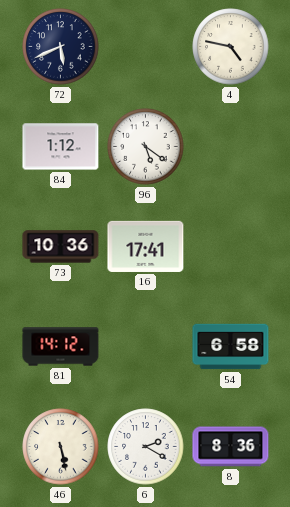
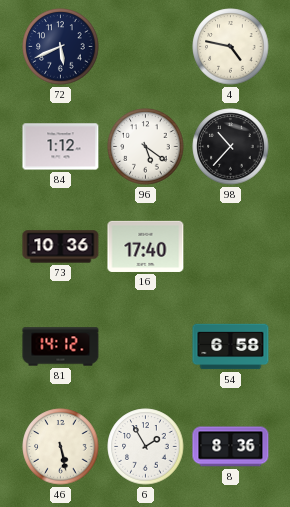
98: none -> 10:37 (231, 147)
16: 17:41 -> 17:40 (146, 246)
6: 2:20 -> 1:55 (146, 447)
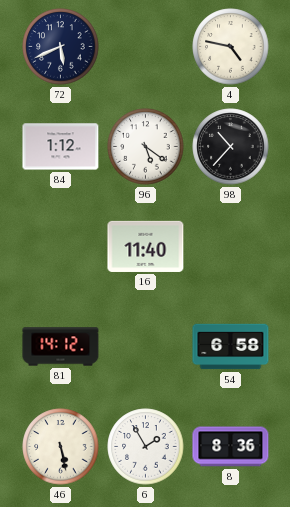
73: 10:36 -> none (61, 247)
16: 17:40 -> 11:40 (146, 246)
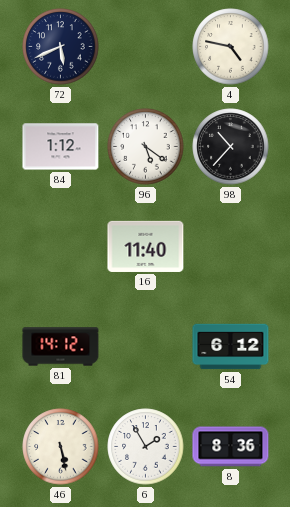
54: 6:58 -> 6:12 (231, 347)
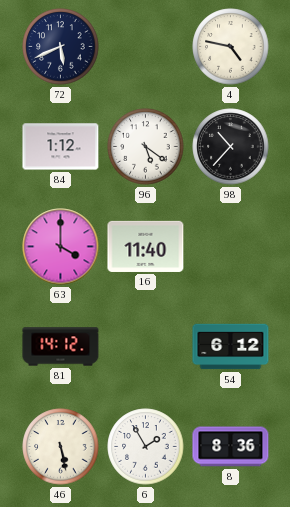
63: none -> 4:00 (61, 247)
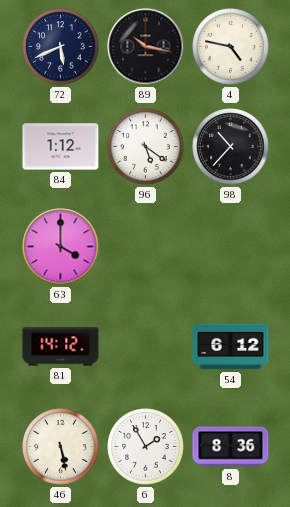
89: none -> 10:17 (146, 47)
16: 11:40 -> none (146, 246)
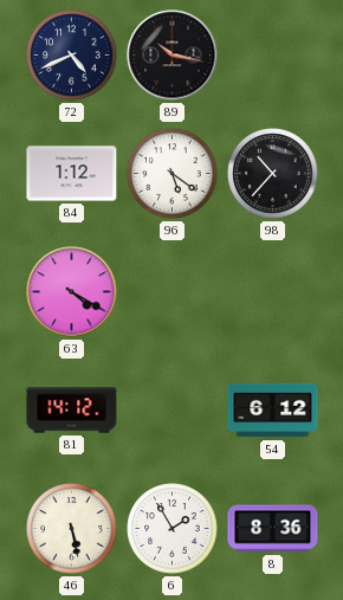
72: 5:41 -> 4:41 (72, 56)
4: 4:47 -> none (231, 47)
63: 4:00 -> 4:20 (72, 292)
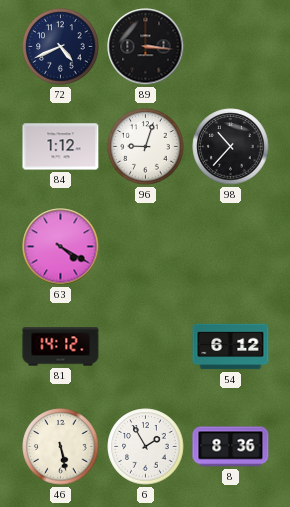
89: 10:17 -> 3:16 (146, 47)
96: 5:21 -> 9:03 (146, 147)
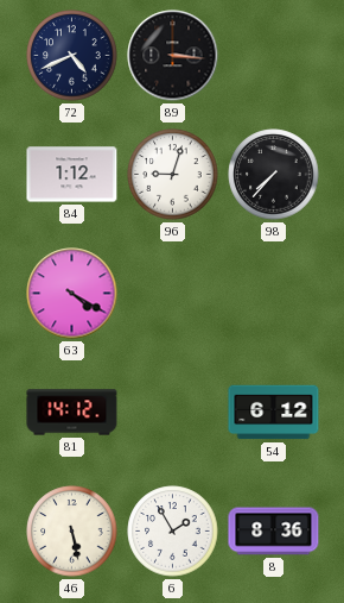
98: 10:37 -> 7:37 (274, 175)
